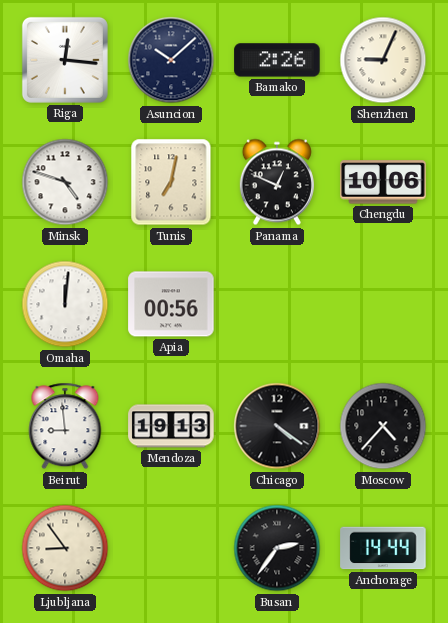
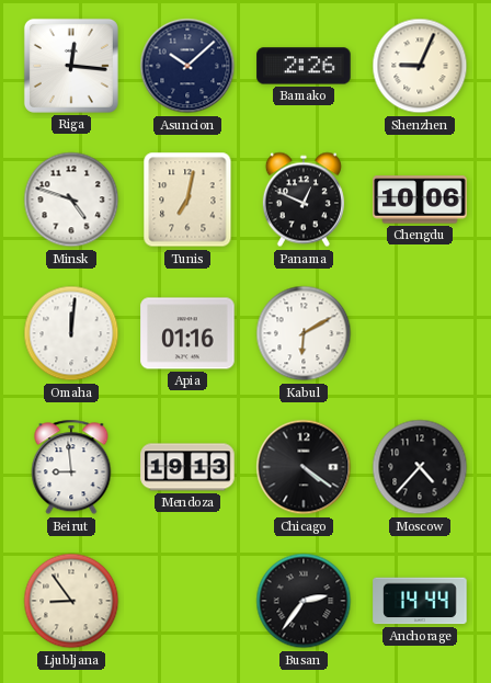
Apia: 00:56 -> 01:16 (187, 333)
Kabul: none -> 6:10 (304, 333)
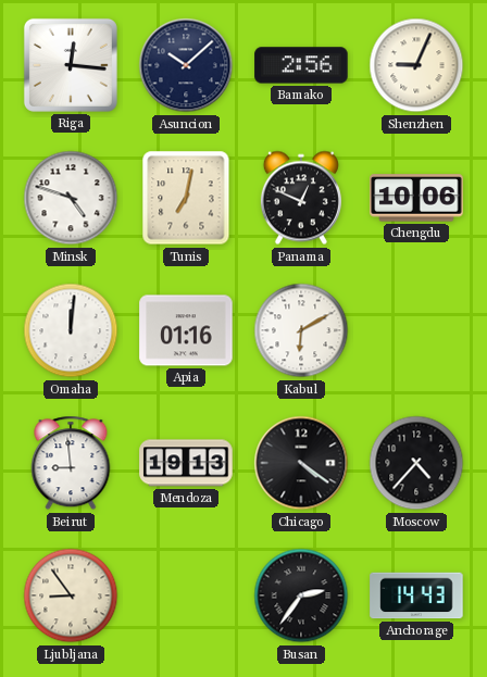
Bamako: 2:26 -> 2:56 (301, 65)
Anchorage: 14:44 -> 14:43 (416, 595)
